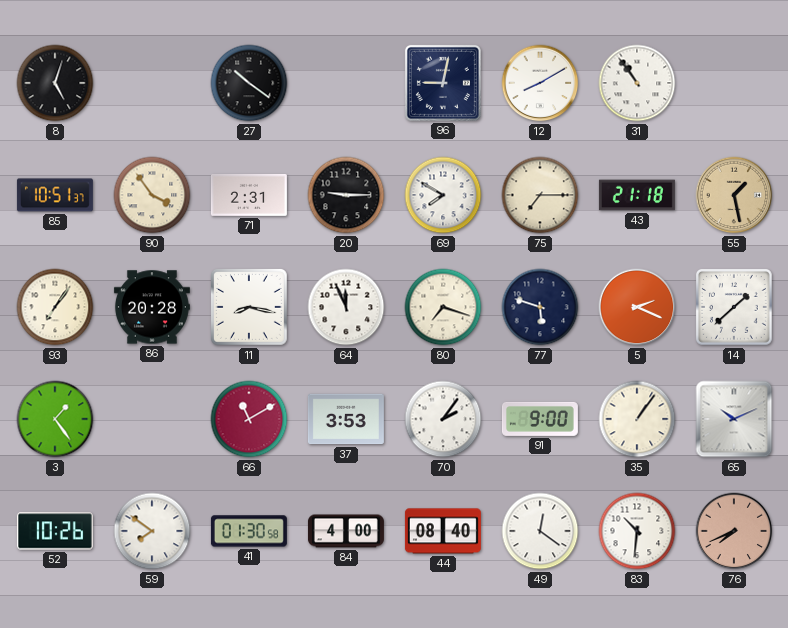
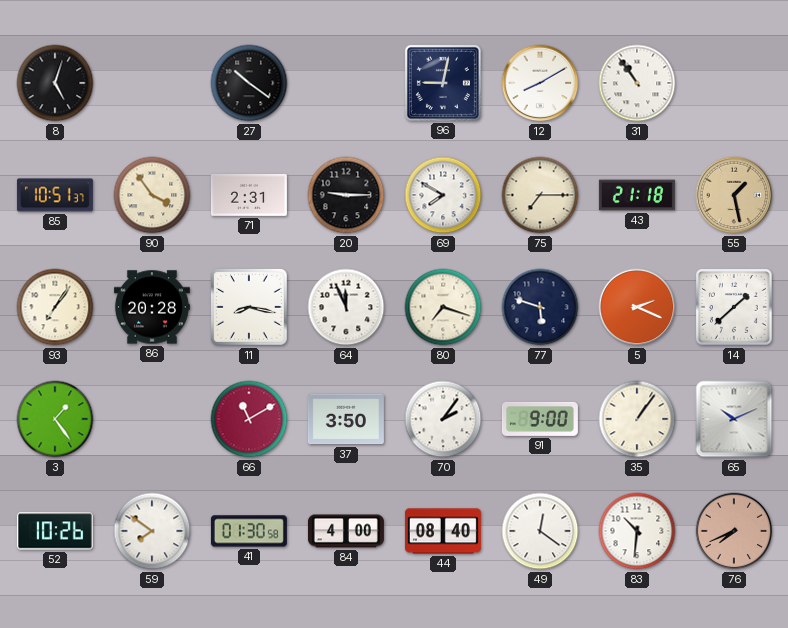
37: 3:53 -> 3:50 (346, 419)
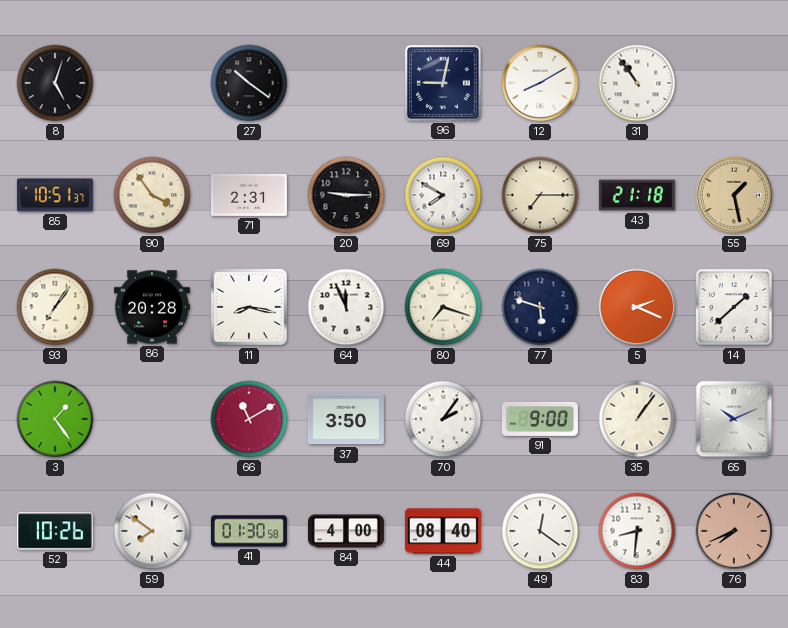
83: 10:31 -> 8:31 (637, 531)
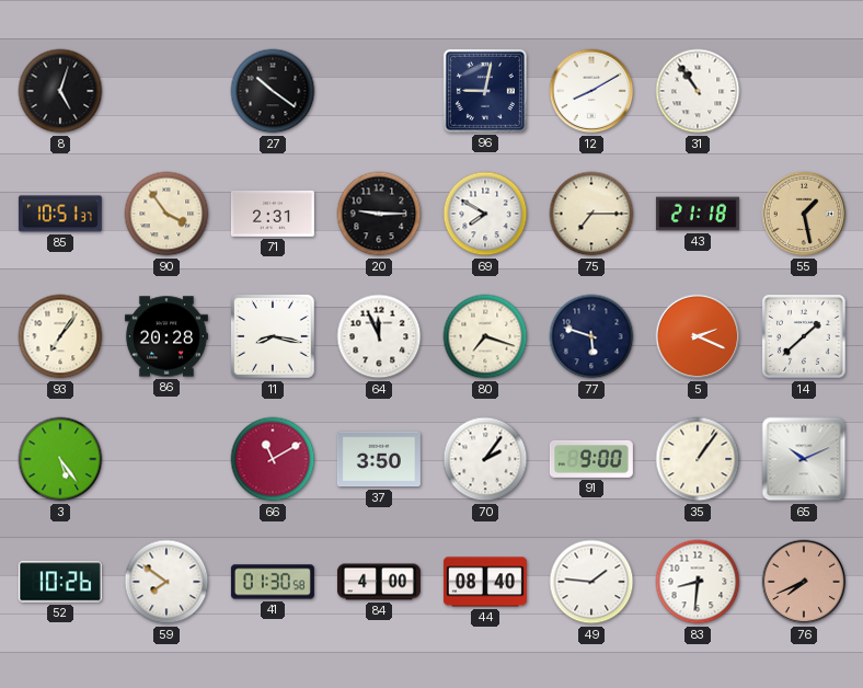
3: 1:24 -> 5:24 (60, 459)
49: 12:21 -> 1:46 (591, 582)
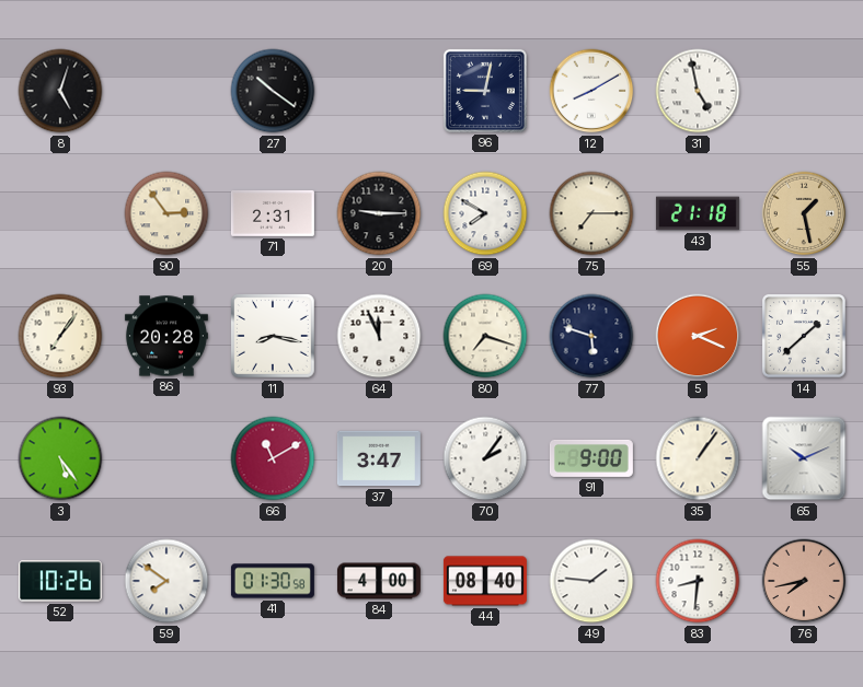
31: 10:54 -> 4:58 (698, 91)
85: 10:51 -> none (60, 214)
90: 3:54 -> 2:54 (166, 213)
37: 3:50 -> 3:47 (379, 458)
76: 7:41 -> 7:43 (804, 581)
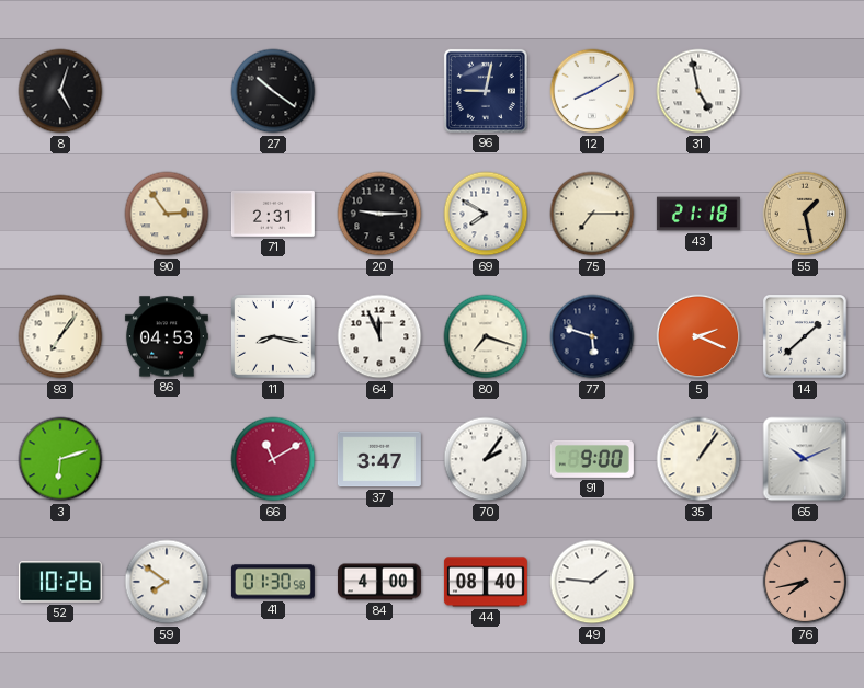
86: 20:28 -> 04:53 (167, 336)
3: 5:24 -> 6:12 (60, 459)
83: 8:31 -> none (698, 581)
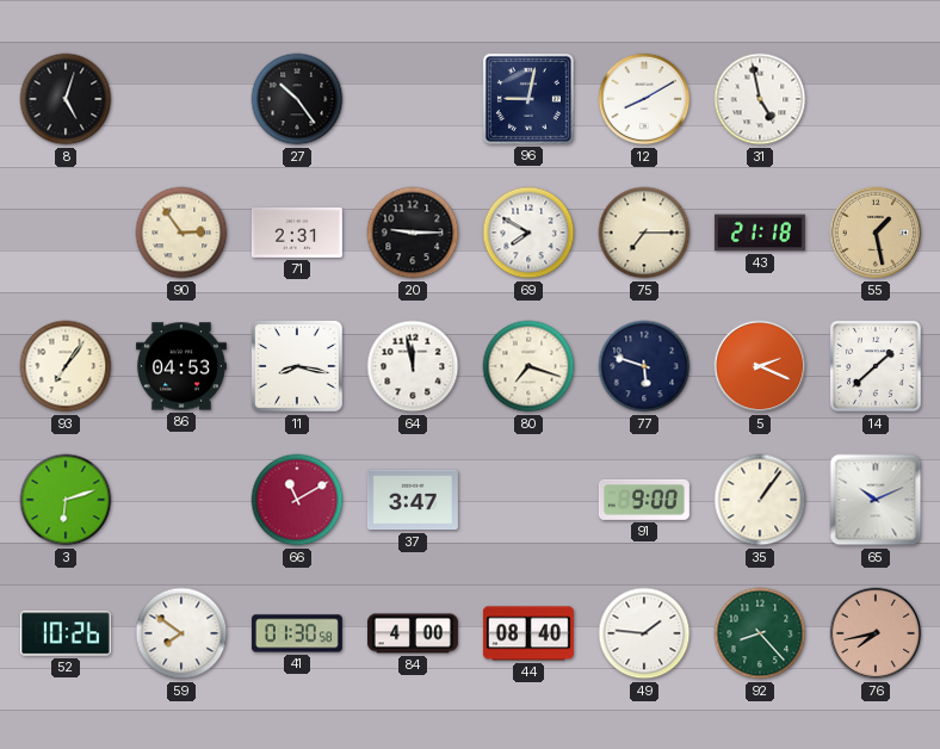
27: 10:21 -> 10:24 (297, 99)
64: 11:56 -> 11:58 (413, 366)
70: 2:06 -> none (486, 459)
92: none -> 8:23 (760, 633)
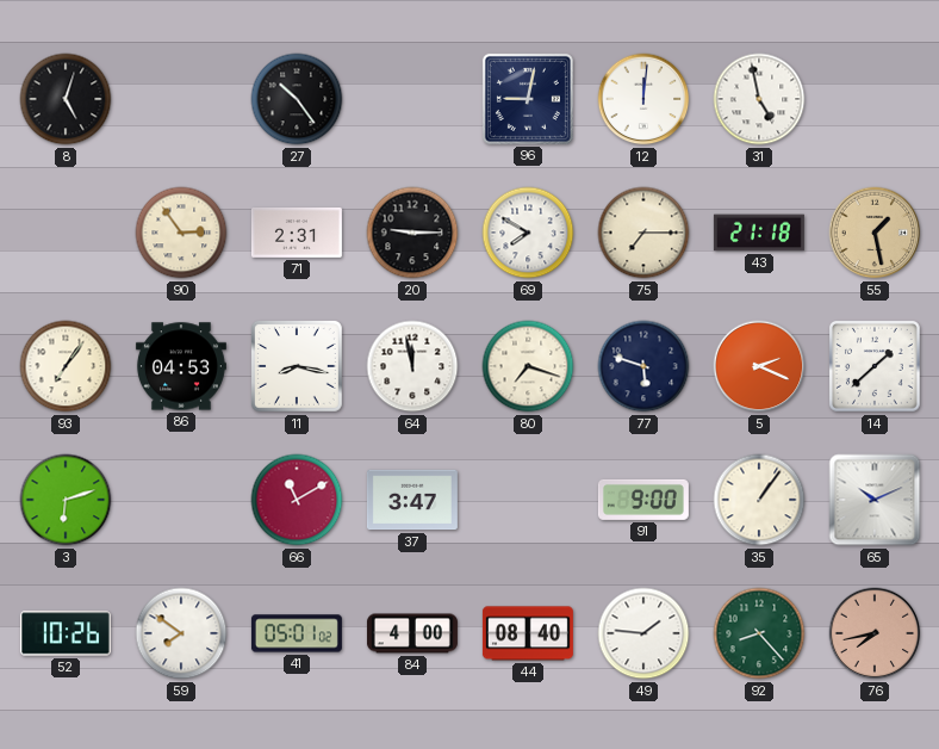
12: 8:10 -> 12:01 (643, 99)
41: 01:30 -> 05:01 (297, 633)
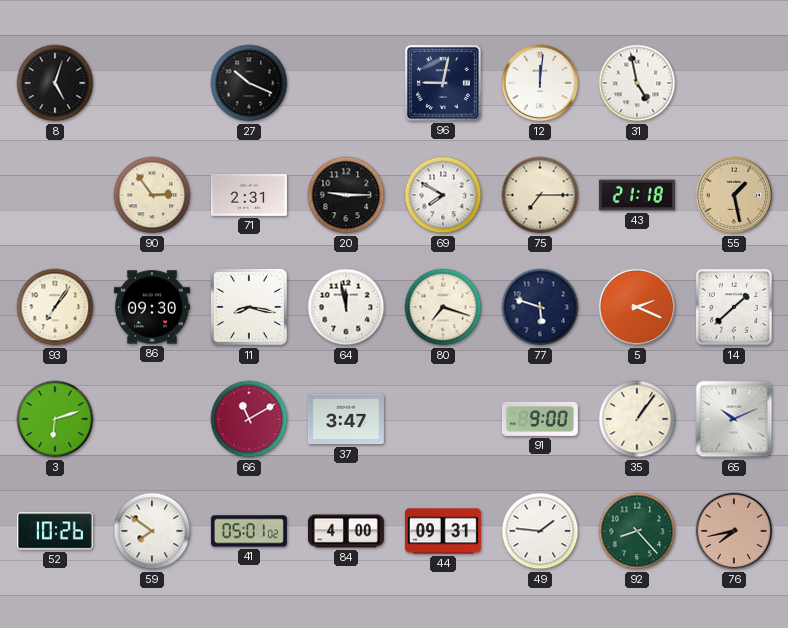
27: 10:24 -> 10:19 (249, 83)
86: 04:53 -> 09:30 (152, 307)
44: 08:40 -> 09:31 (443, 531)
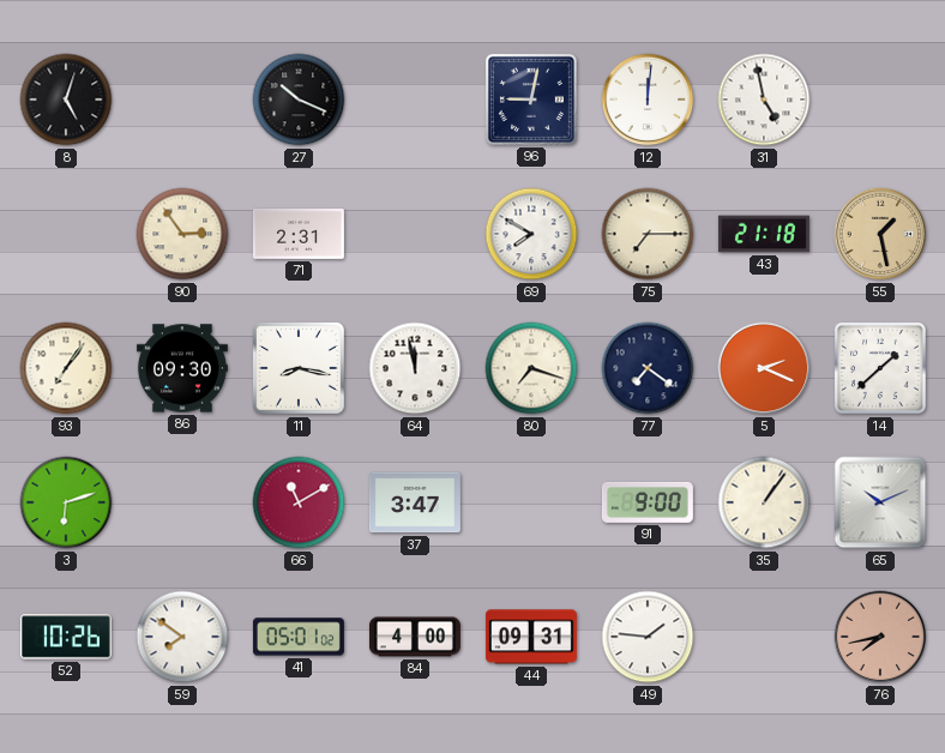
20: 9:15 -> none (346, 195)
77: 5:48 -> 7:21 (648, 368)
92: 8:23 -> none (637, 531)
